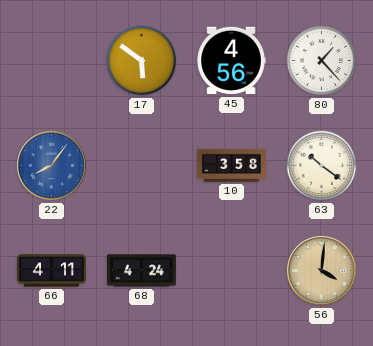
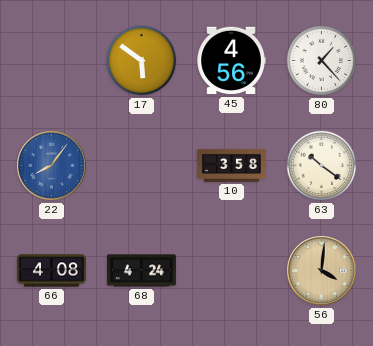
66: 4:11 -> 4:08 (51, 271)
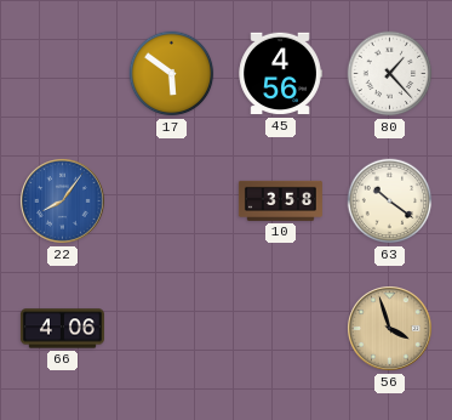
66: 4:08 -> 4:06 (62, 329)
68: 4:24 -> none (141, 271)
56: 4:01 -> 3:57 (390, 329)
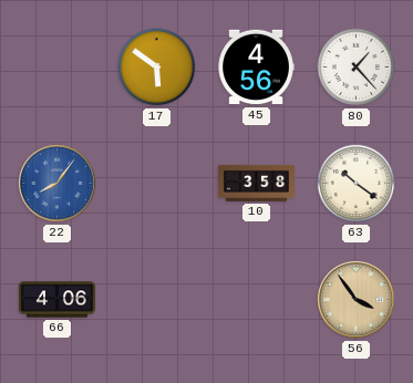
56: 3:57 -> 3:54 (357, 300)
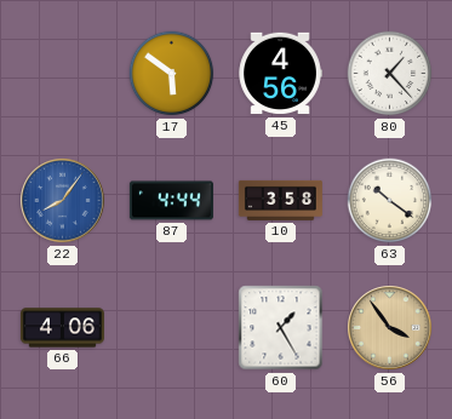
87: none -> 4:44 (171, 201)
60: none -> 1:25 (281, 328)
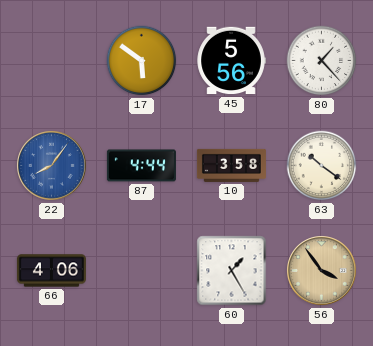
45: 4:56 -> 5:56 (231, 61)
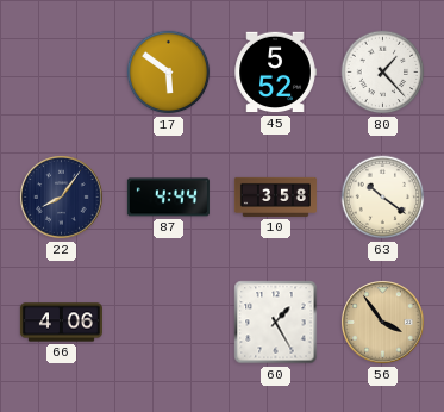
45: 5:56 -> 5:52 (275, 73)
22 dial: blue -> navy (62, 198)
